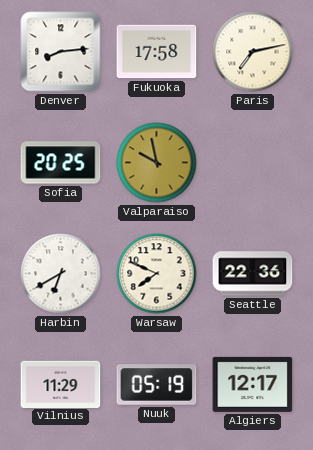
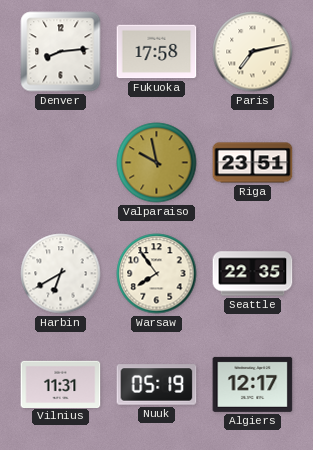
Sofia: 20:25 -> none (61, 163)
Riga: none -> 23:51 (253, 163)
Warsaw: 7:49 -> 7:54 (157, 274)
Seattle: 22:36 -> 22:35 (253, 274)
Vilnius: 11:29 -> 11:31 (61, 384)
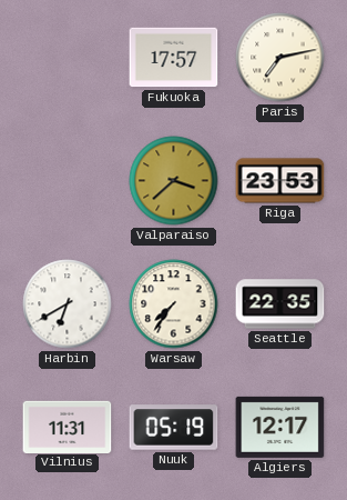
Denver: 8:14 -> none (61, 52)
Fukuoka: 17:58 -> 17:57 (174, 58)
Valparaiso: 9:58 -> 3:38 (174, 181)
Riga: 23:51 -> 23:53 (280, 181)
Warsaw: 7:54 -> 7:36 (174, 304)
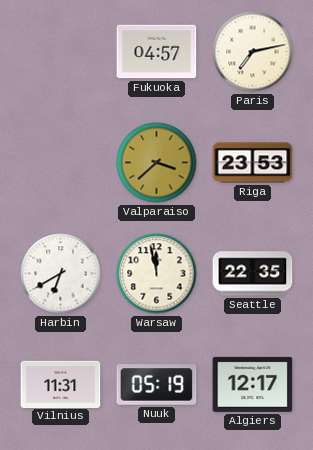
Fukuoka: 17:57 -> 04:57 (157, 52)
Warsaw: 7:36 -> 11:58 (157, 274)
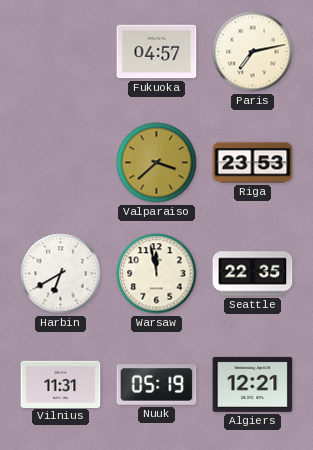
Algiers: 12:17 -> 12:21 (253, 384)
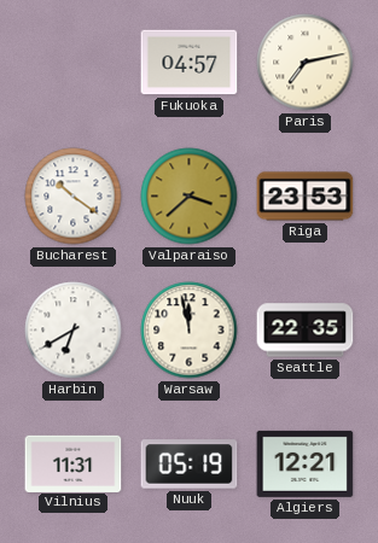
Bucharest: none -> 10:21 (74, 197)
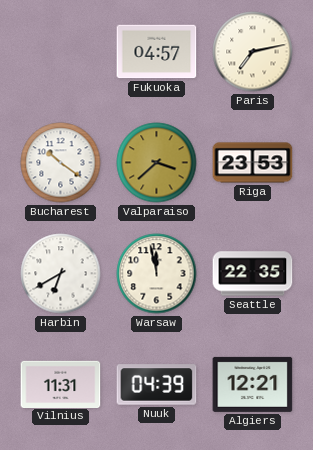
Nuuk: 05:19 -> 04:39 (157, 385)
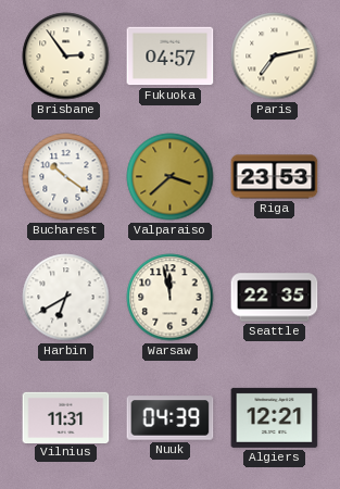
Brisbane: none -> 2:54 (66, 57)
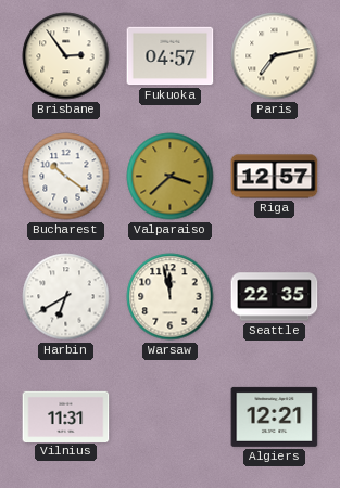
Riga: 23:53 -> 12:57 (275, 177)
Nuuk: 04:39 -> none (171, 418)
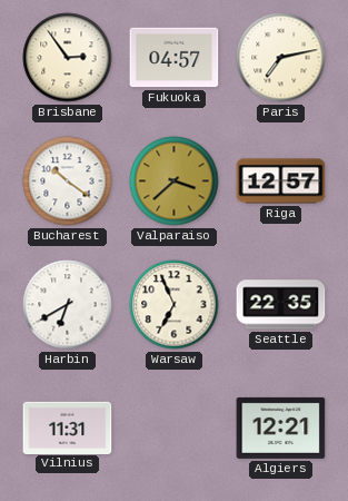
Warsaw: 11:58 -> 6:56 (175, 305)
